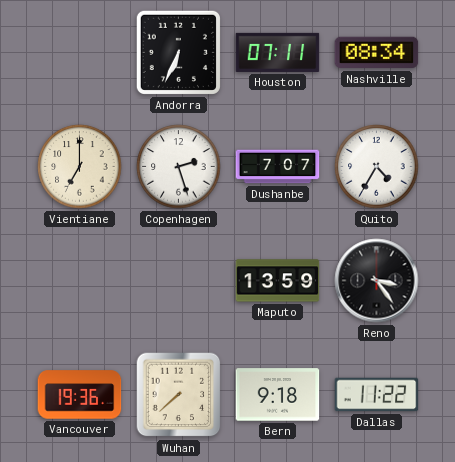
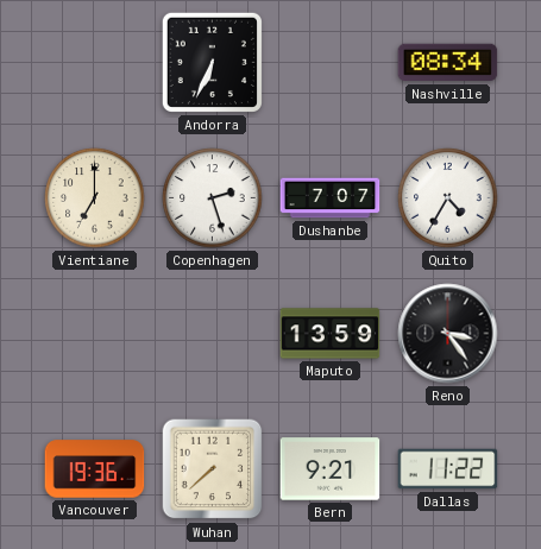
Houston: 07:11 -> none (278, 52)
Bern: 9:18 -> 9:21 (331, 469)
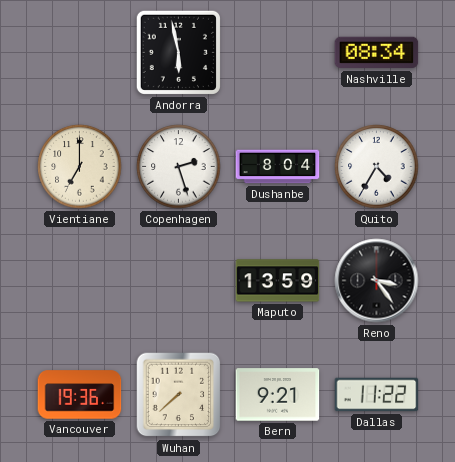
Andorra: 6:34 -> 5:58 (178, 52)
Dushanbe: 7:07 -> 8:04 (278, 167)
